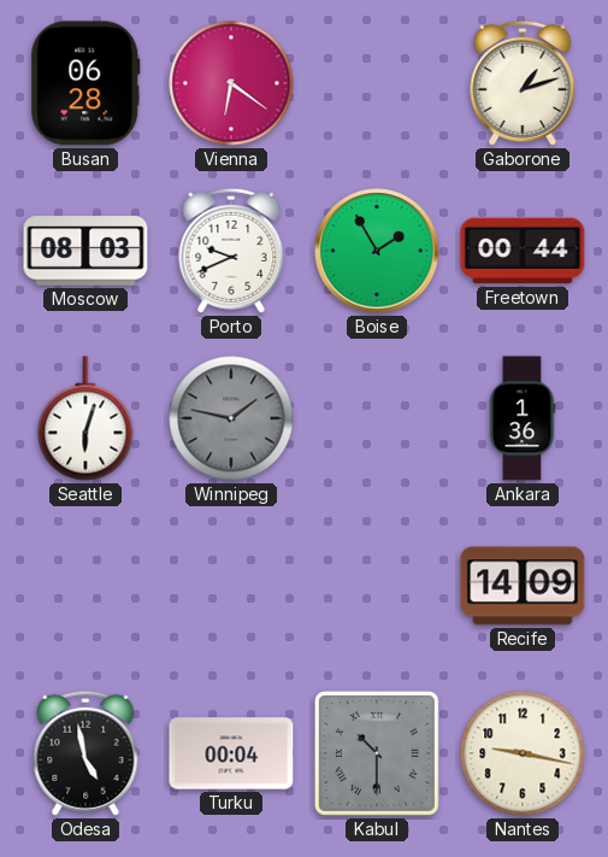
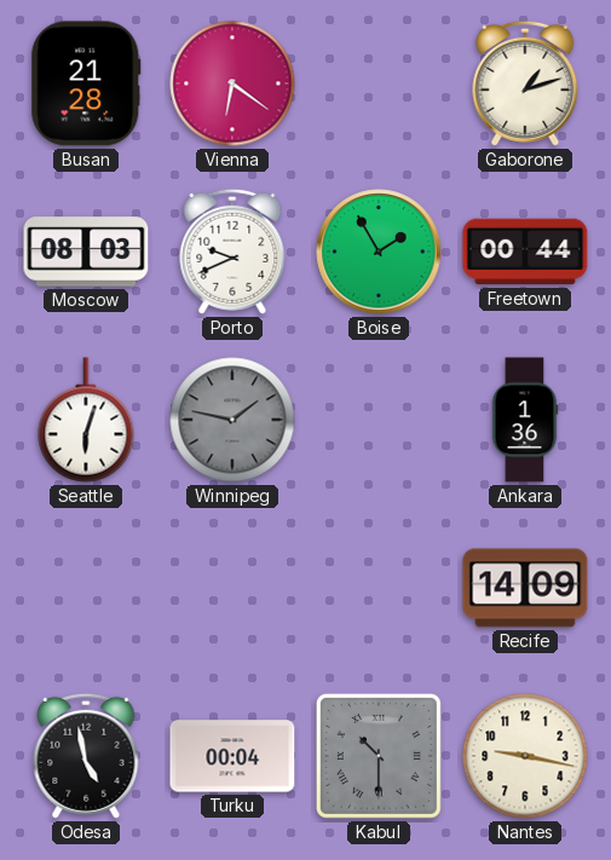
Busan: 06:28 -> 21:28 (86, 83)
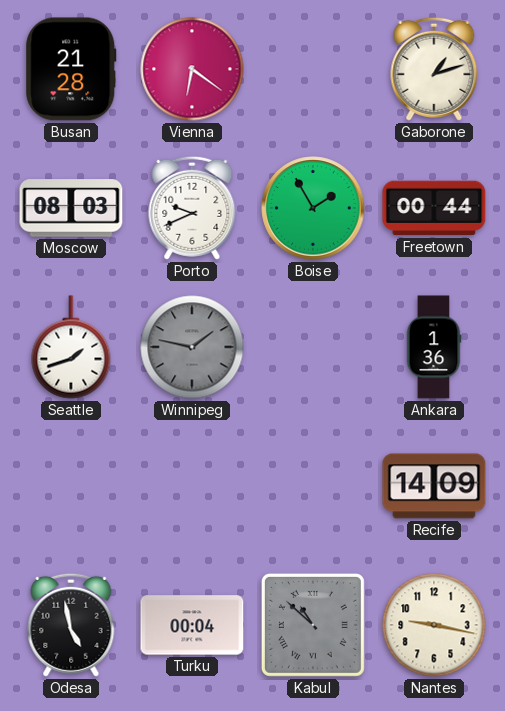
Seattle: 6:03 -> 1:42 (71, 347)
Kabul: 10:30 -> 10:52 (313, 625)
